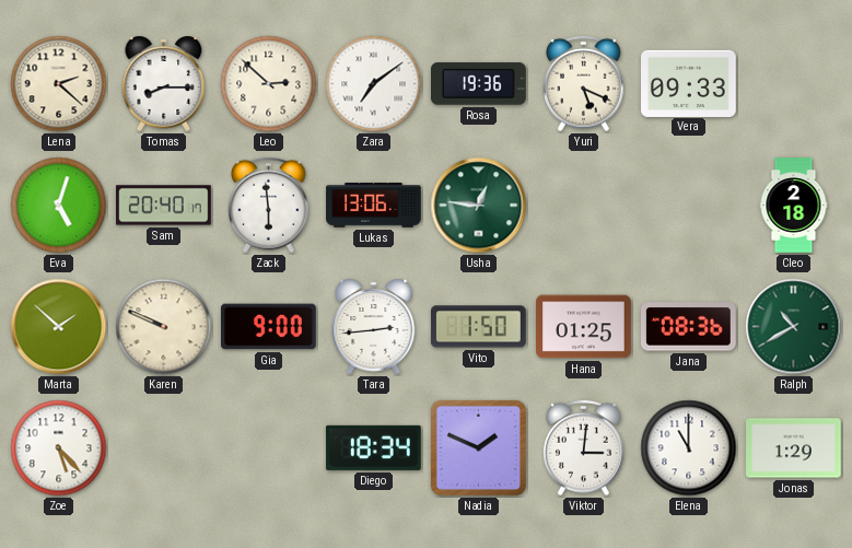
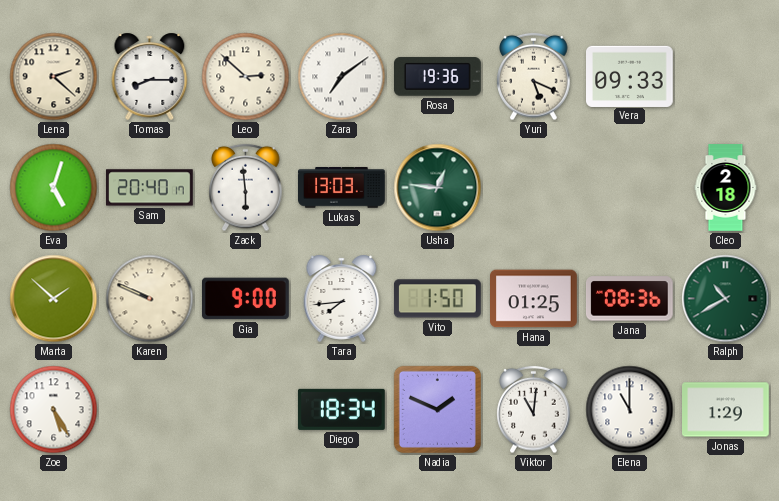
Lukas: 13:06 -> 13:03 (342, 188)
Tara: 2:44 -> 7:44 (342, 298)
Zoe: 5:23 -> 5:25 (54, 410)
Viktor: 3:01 -> 11:01 (534, 410)
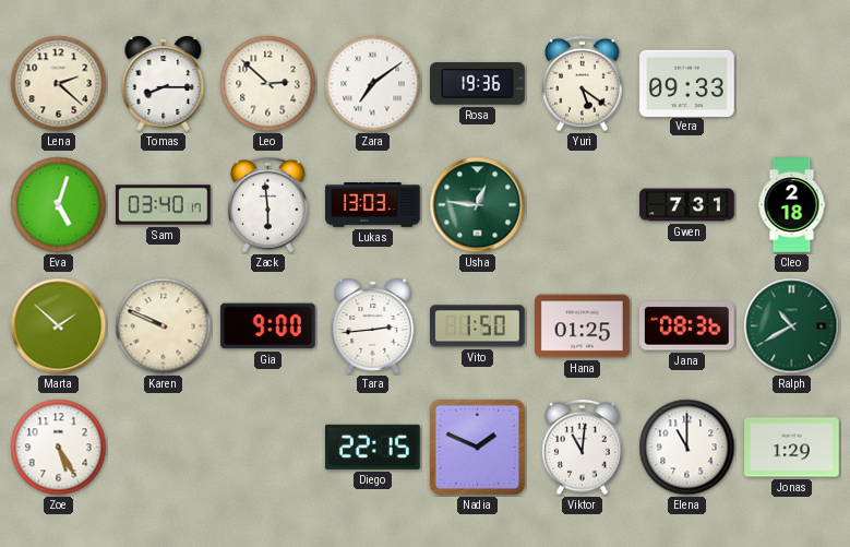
Yuri: 5:19 -> 5:21 (583, 84)
Sam: 20:40 -> 03:40 (164, 205)
Gwen: none -> 7:31 (687, 205)
Tara: 7:44 -> 2:44 (373, 325)
Diego: 18:34 -> 22:15 (372, 447)
